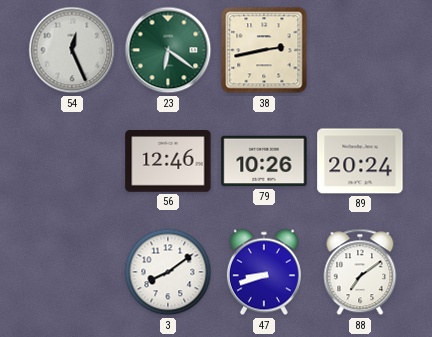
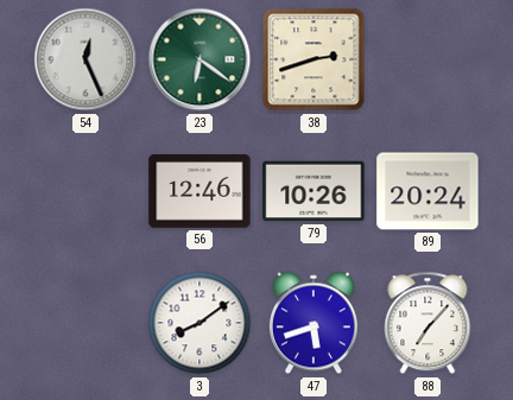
38: 2:43 -> 2:42 (313, 59)
47: 8:42 -> 5:42 (313, 323)
88: 7:09 -> 7:07 (427, 323)
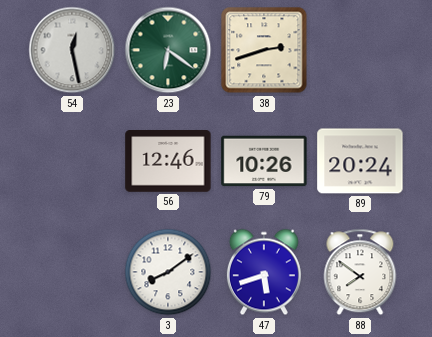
54: 12:26 -> 12:28 (72, 50)
88: 7:07 -> 7:51 (360, 272)
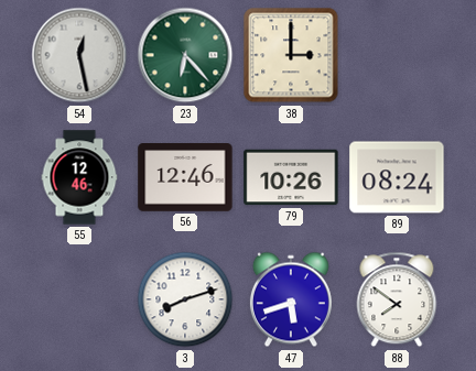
23: 6:21 -> 6:23 (185, 55)
38: 2:42 -> 3:00 (291, 55)
55: none -> 12:46 (79, 177)
89: 20:24 -> 08:24 (397, 177)
3: 8:09 -> 8:12 (185, 299)
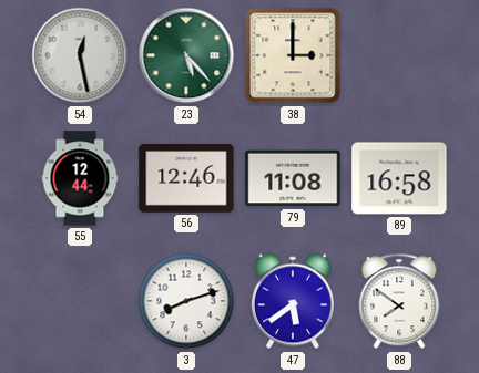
23: 6:23 -> 5:23 (186, 55)
55: 12:46 -> 12:44 (80, 178)
79: 10:26 -> 11:08 (293, 178)
89: 08:24 -> 16:58 (399, 178)
47: 5:42 -> 5:39 (293, 301)
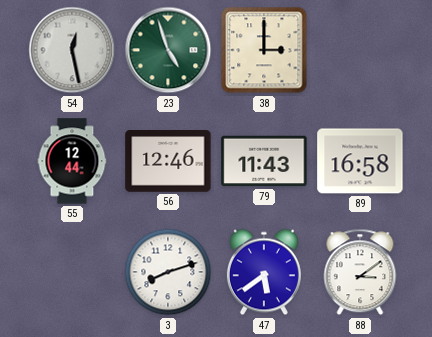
23: 5:23 -> 4:57 (168, 50)
79: 11:08 -> 11:43 (264, 161)
88: 7:51 -> 3:09 (360, 272)
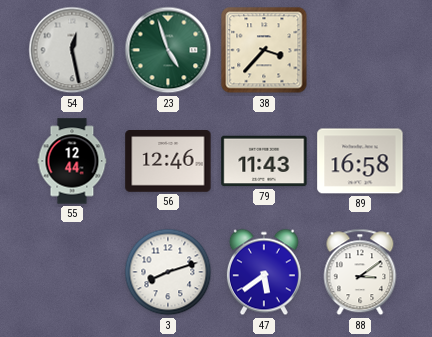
38: 3:00 -> 3:37 (264, 50)
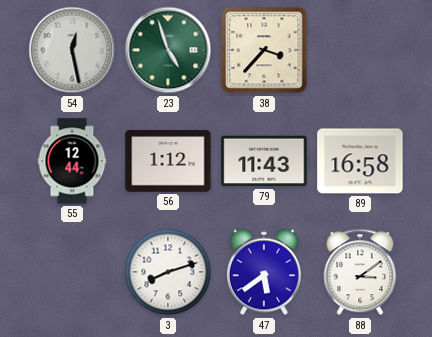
56: 12:46 -> 1:12 (168, 161)
